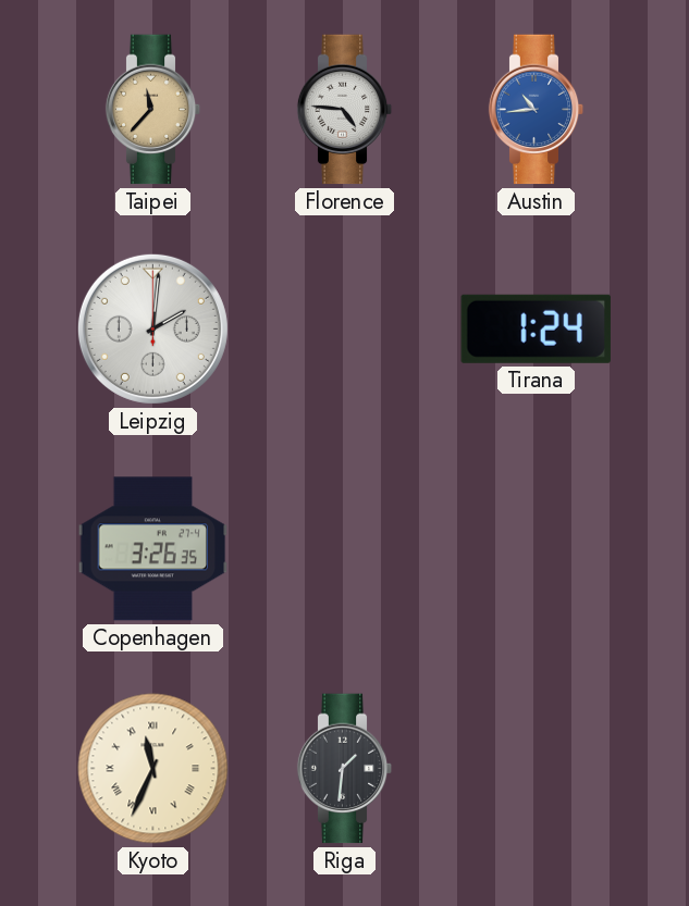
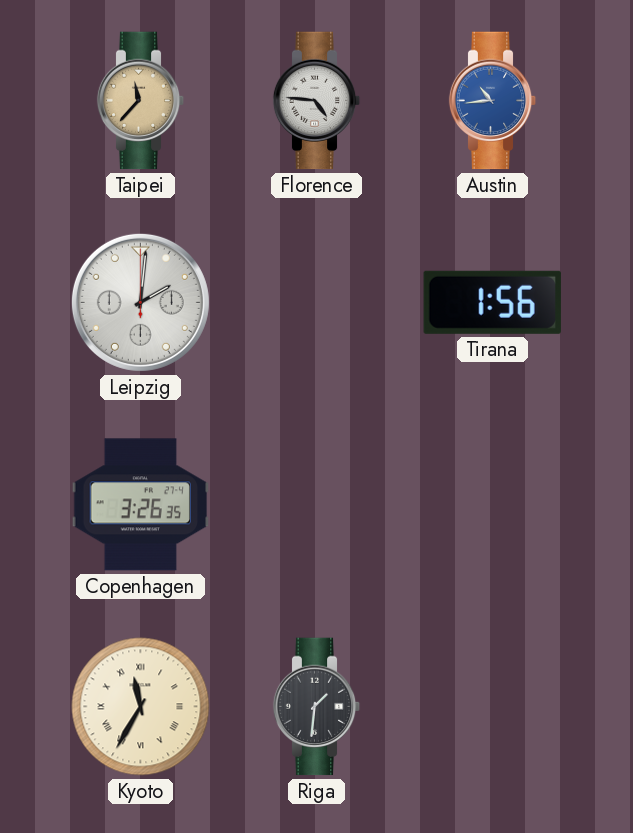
Tirana: 1:24 -> 1:56 (492, 302)
Kyoto: 11:34 -> 11:35 (141, 707)
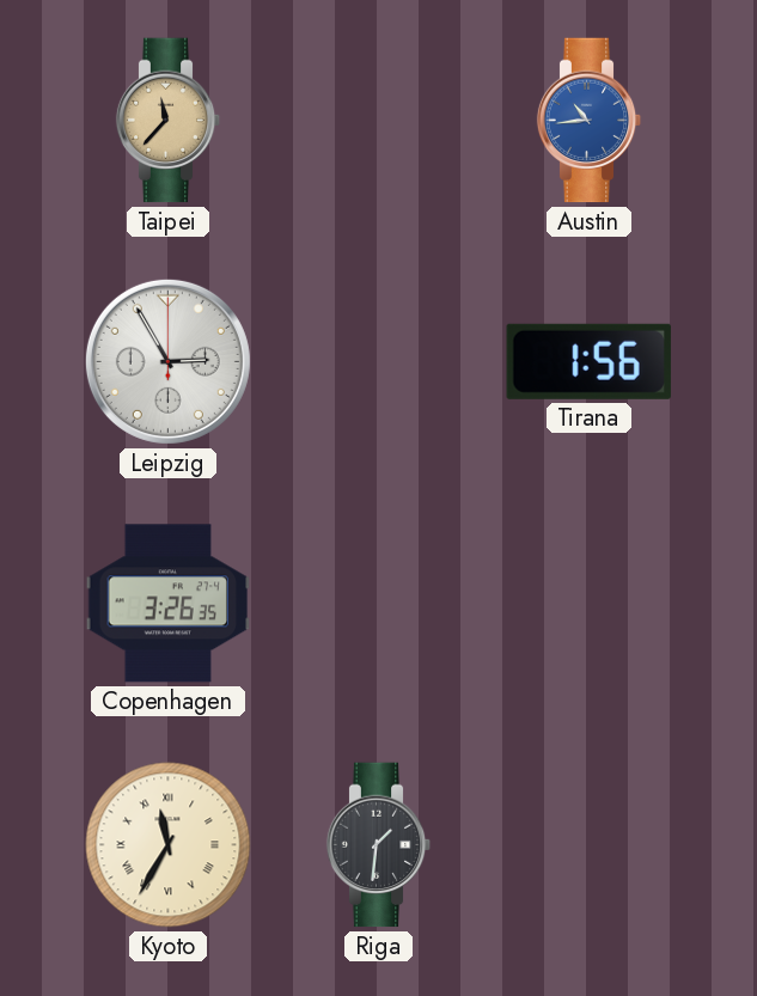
Florence: 4:46 -> none (317, 101)
Leipzig: 2:01 -> 2:55 (167, 361)
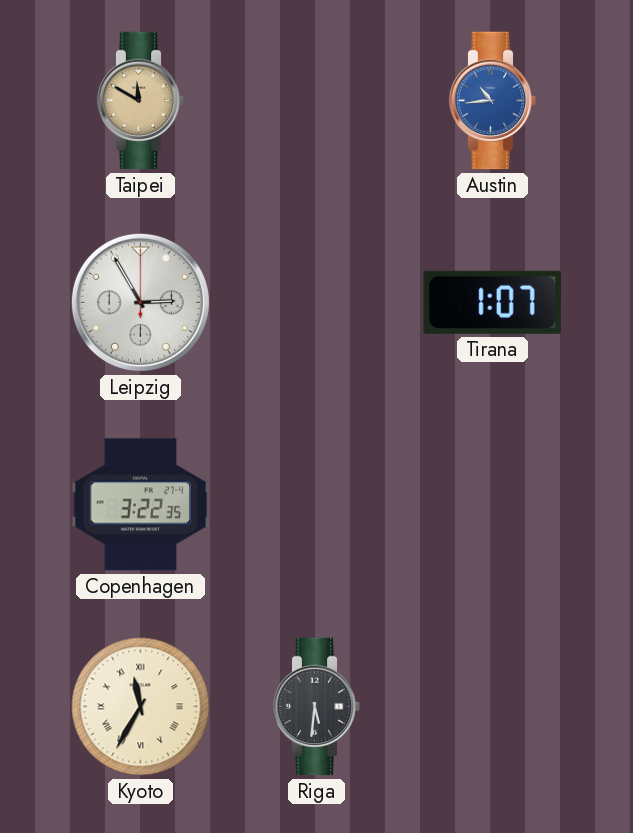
Taipei: 11:37 -> 11:50 (141, 101)
Tirana: 1:56 -> 1:07 (492, 302)
Copenhagen: 3:26 -> 3:22 (141, 505)
Riga: 1:31 -> 5:31 (317, 707)
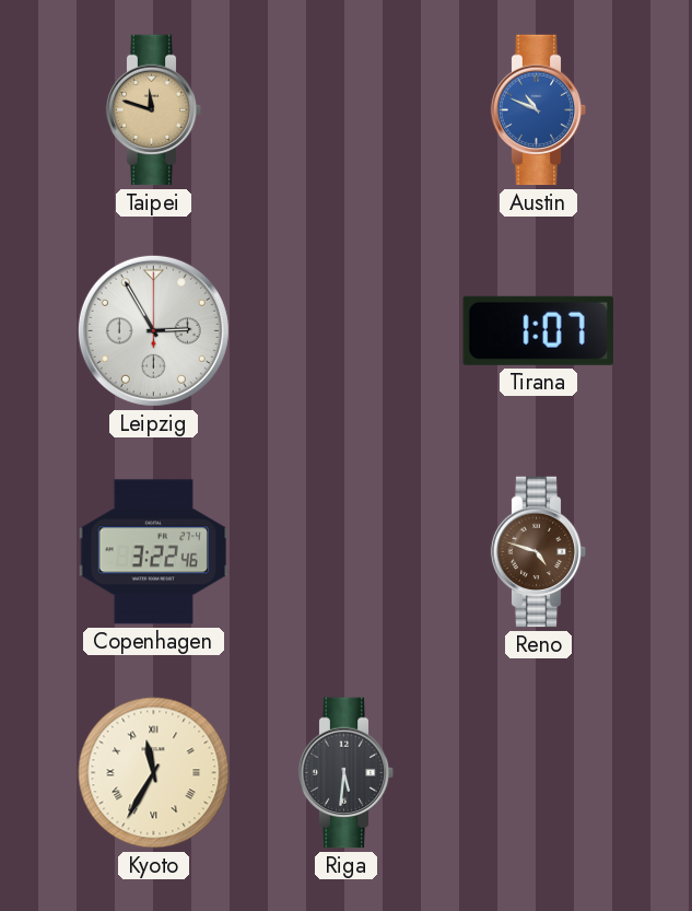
Taipei: 11:50 -> 11:48 (154, 110)
Austin: 10:44 -> 10:49 (539, 110)
Copenhagen: 3:22:35 -> 3:22:46 (154, 552)
Reno: none -> 4:48 (539, 552)
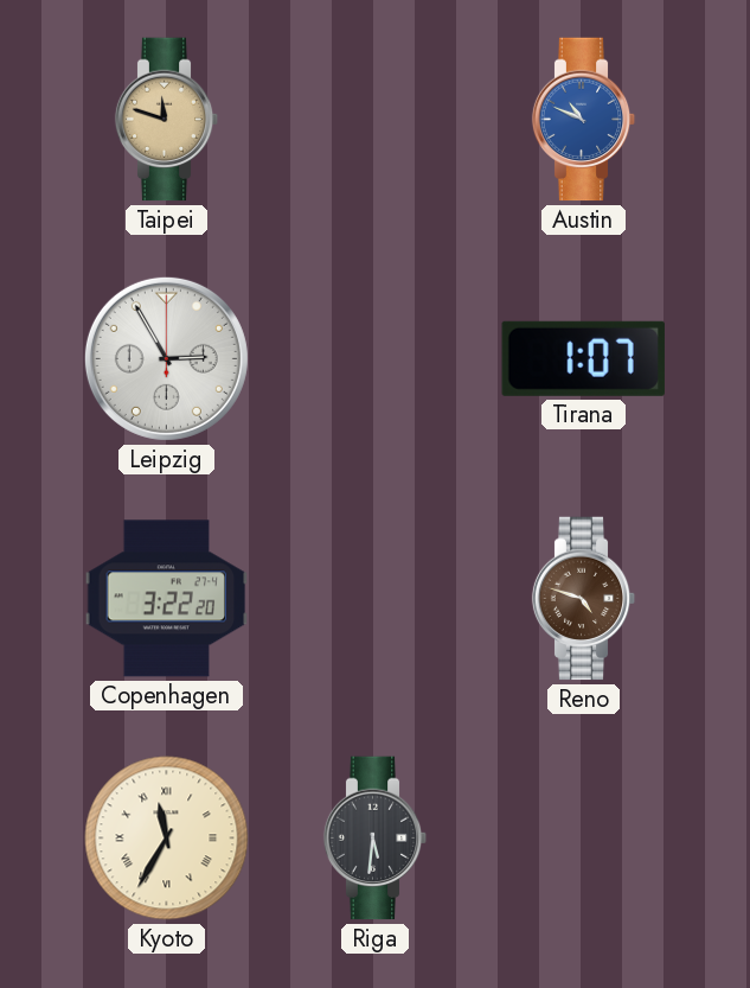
Copenhagen: 3:22:46 -> 3:22:20 (167, 599)
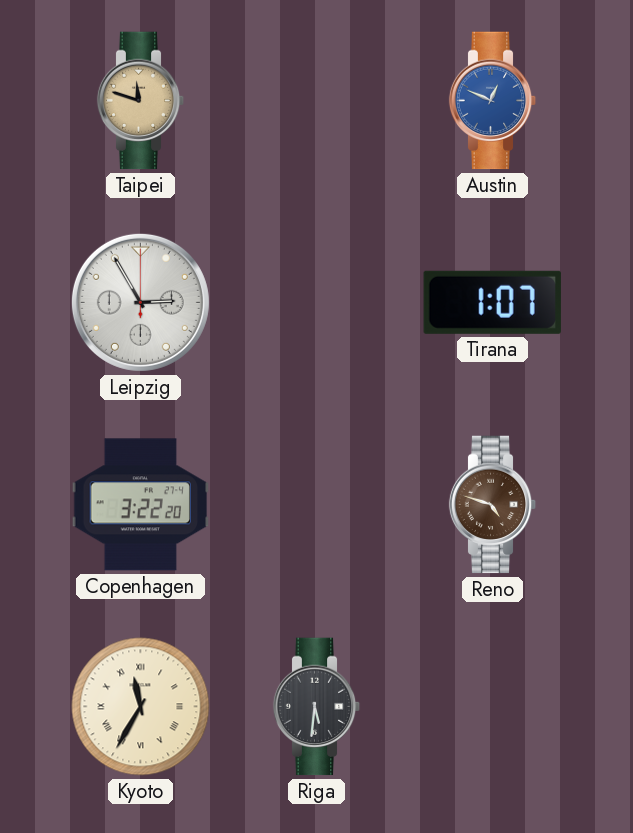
Austin: 10:49 -> 12:49 (493, 101)
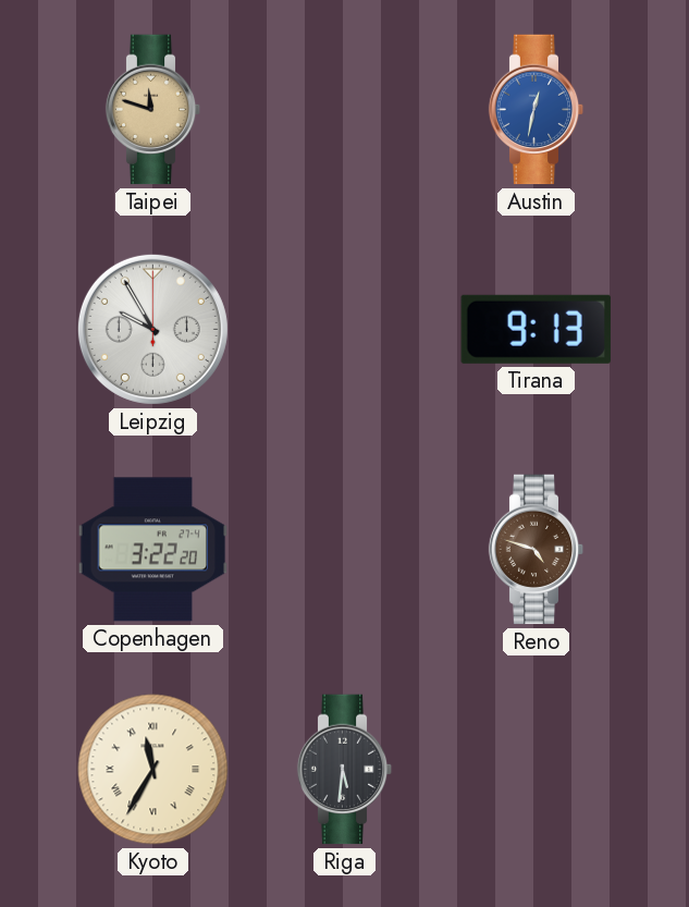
Austin: 12:49 -> 12:32 (537, 110)
Leipzig: 2:55 -> 9:55 (152, 329)
Tirana: 1:07 -> 9:13 (536, 329)
